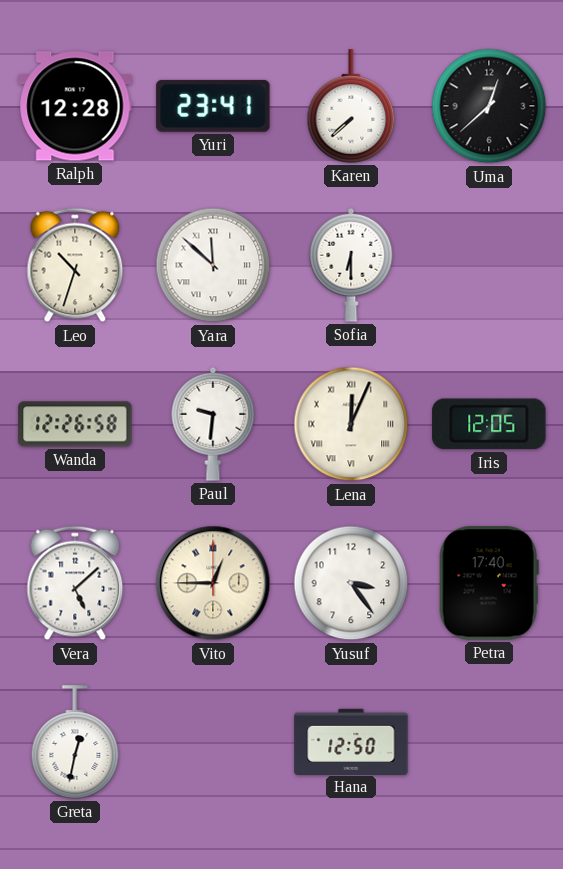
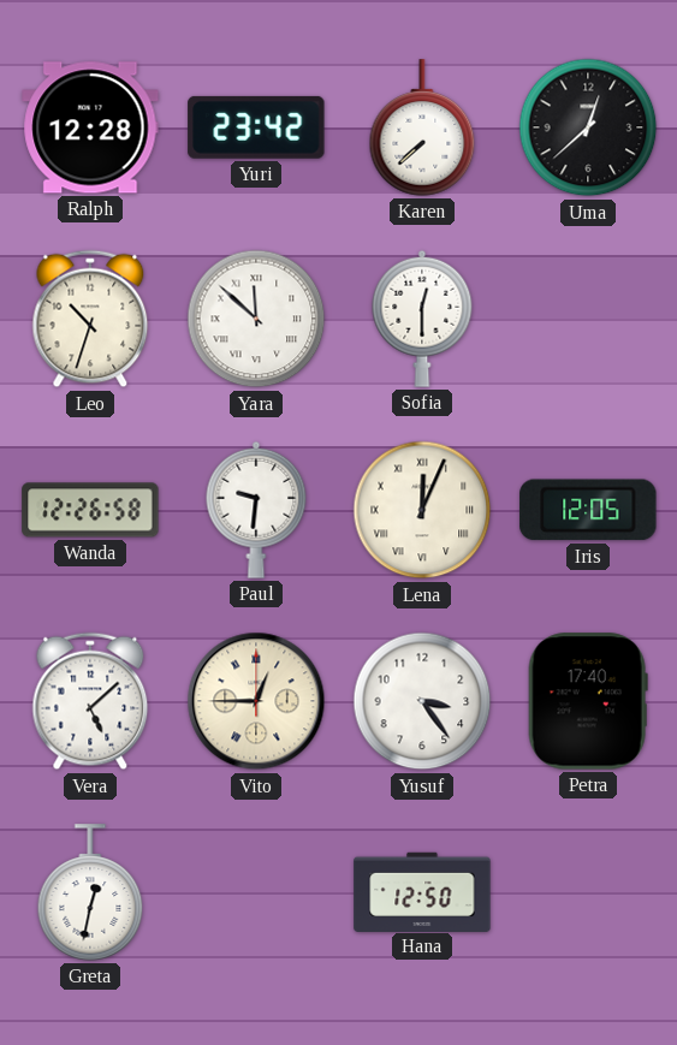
Yuri: 23:41 -> 23:42 (256, 127)
Sofia: 6:30 -> 12:30 (422, 319)
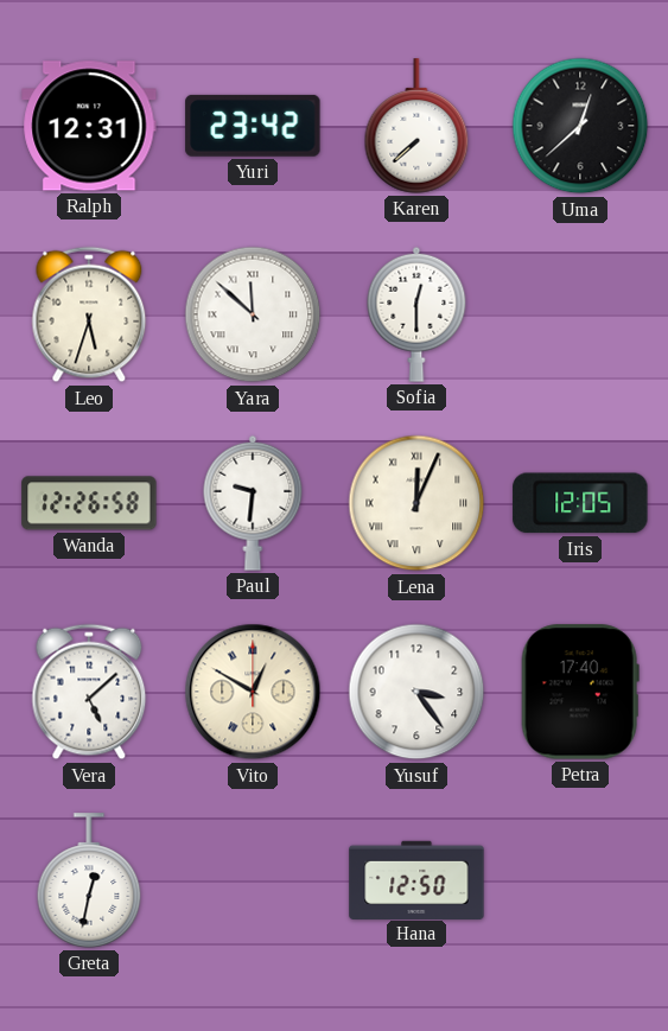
Ralph: 12:28 -> 12:31 (89, 126)
Leo: 10:33 -> 5:33 (89, 314)
Vito: 12:45 -> 12:50 (253, 692)
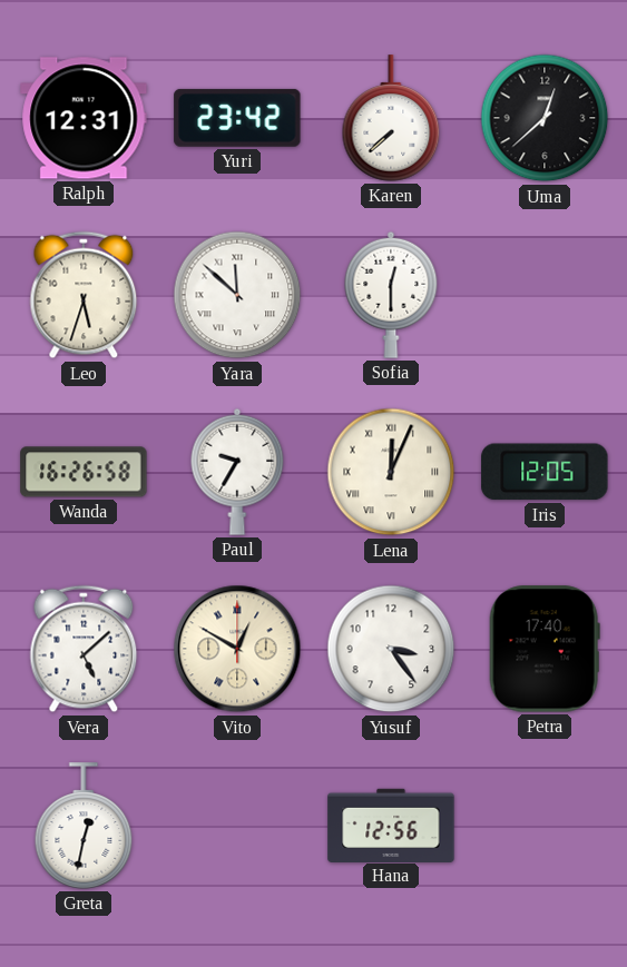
Wanda: 12:26 -> 16:26 (84, 472)
Paul: 9:31 -> 9:35 (237, 472)
Hana: 12:50 -> 12:56 (391, 825)
